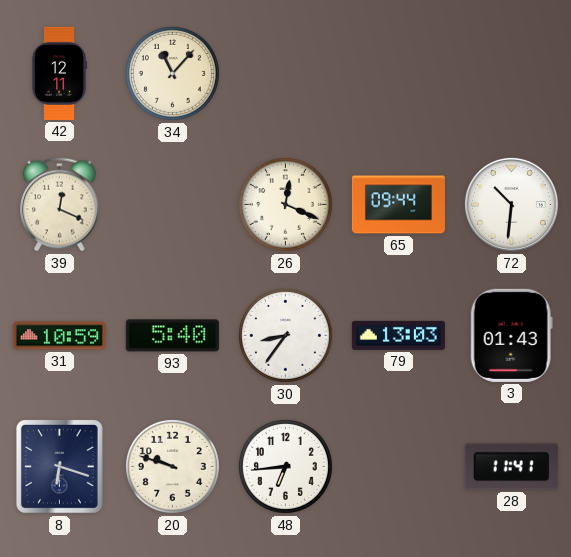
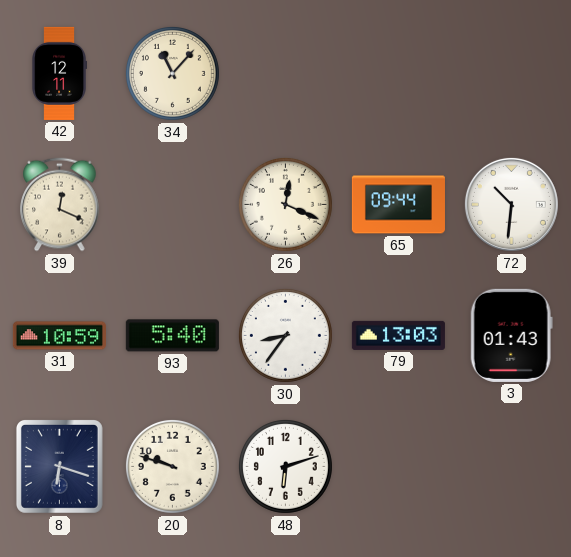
48: 6:44 -> 6:12 (285, 466)
28: 11:41 -> none (511, 467)
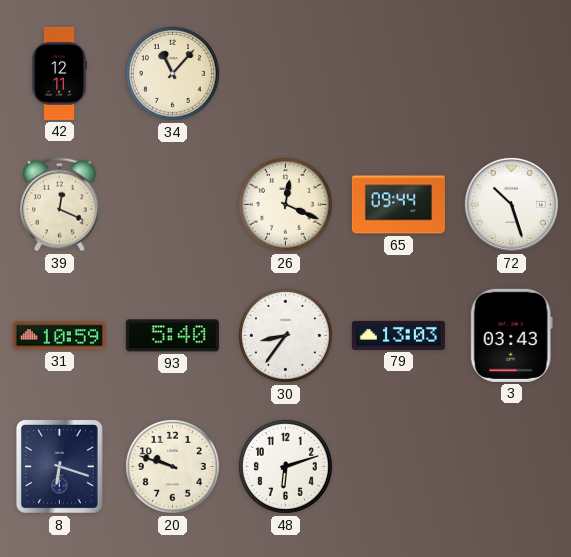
72: 10:31 -> 10:27 (511, 204)
3: 01:43 -> 03:43 (511, 335)
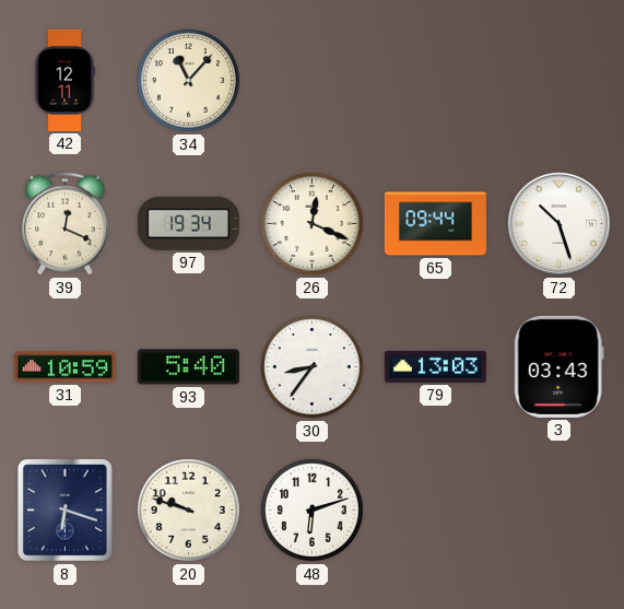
97: none -> 19:34 (188, 223)
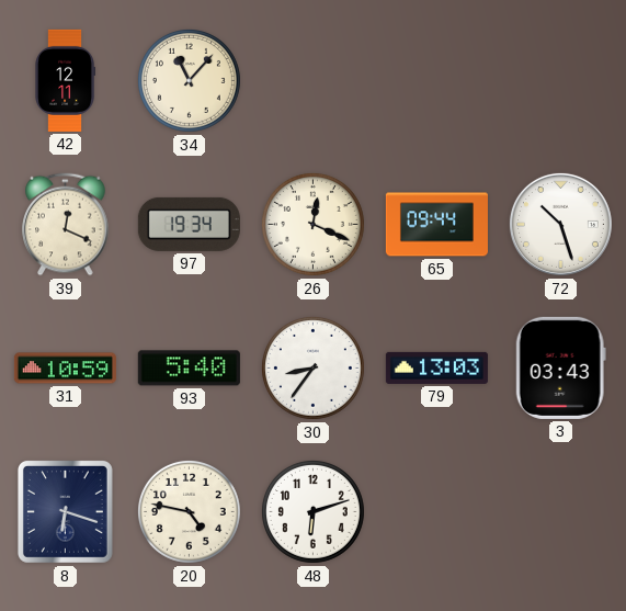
20: 9:48 -> 4:47 (189, 511)
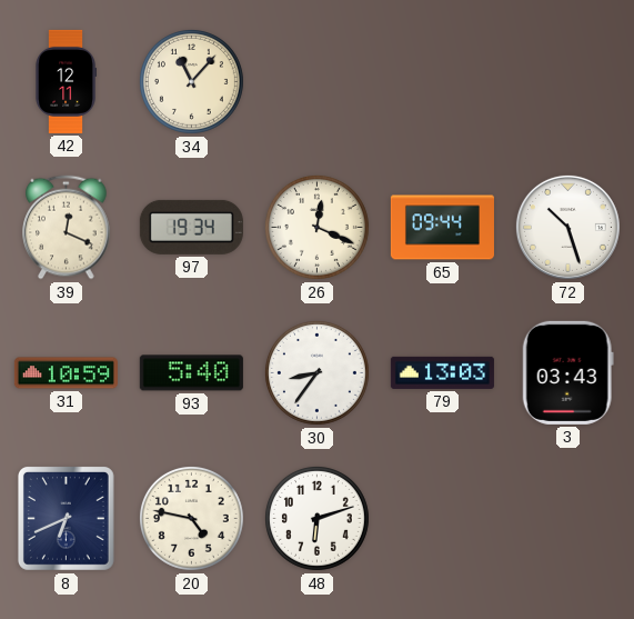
8: 6:18 -> 6:41 (66, 518)
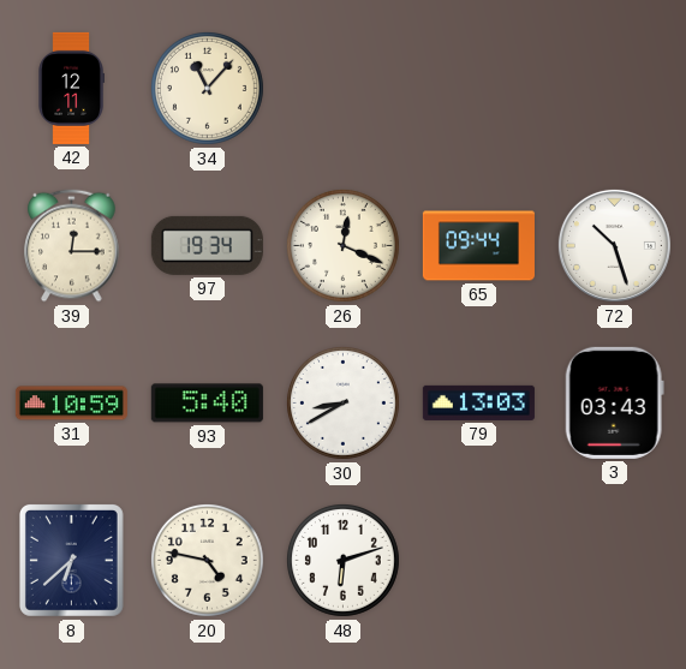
39: 12:19 -> 12:15 (72, 246)
30: 8:36 -> 8:40 (342, 402)
8: 6:41 -> 6:38 (71, 560)
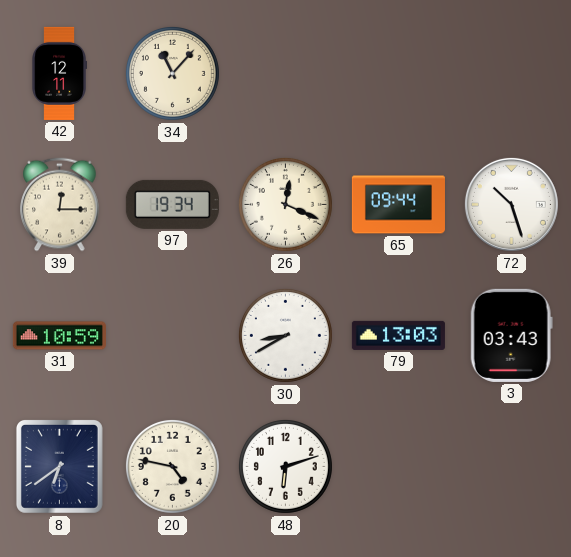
93: 5:40 -> none (207, 404)
8: 6:38 -> 6:39 (59, 466)
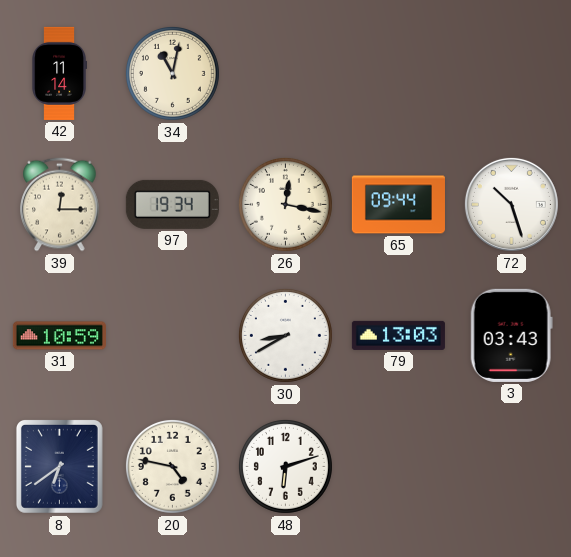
42: 12:11 -> 11:14 (59, 73)
34: 11:07 -> 11:02 (172, 73)
26: 12:19 -> 12:17 (285, 204)
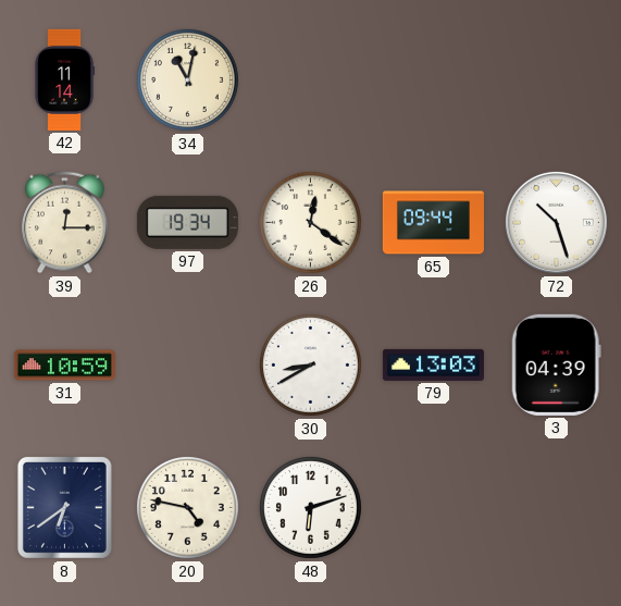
26: 12:17 -> 12:21 (310, 222)
3: 03:43 -> 04:39 (556, 364)
